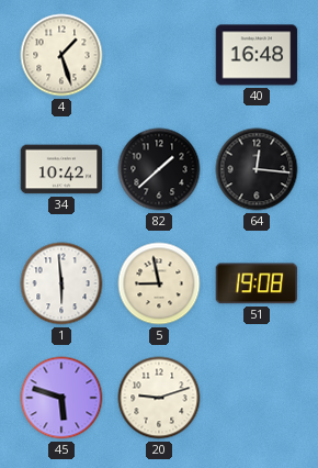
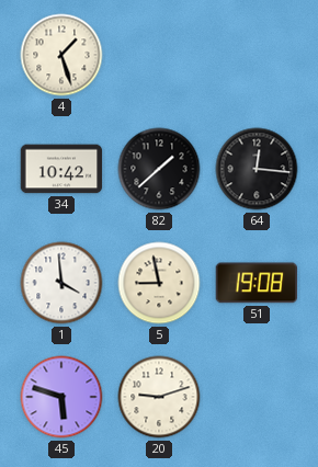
40: 16:48 -> none (257, 55)
1: 5:59 -> 3:59 (61, 283)
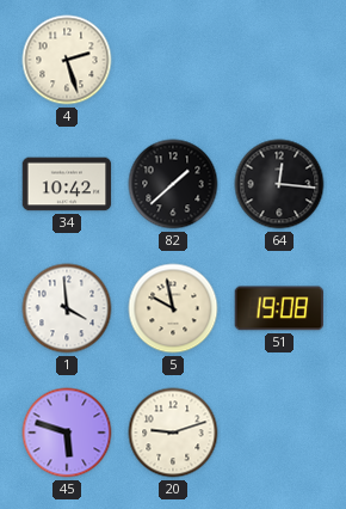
4: 1:27 -> 2:27 (67, 60)
5: 8:58 -> 9:58 (173, 308)
